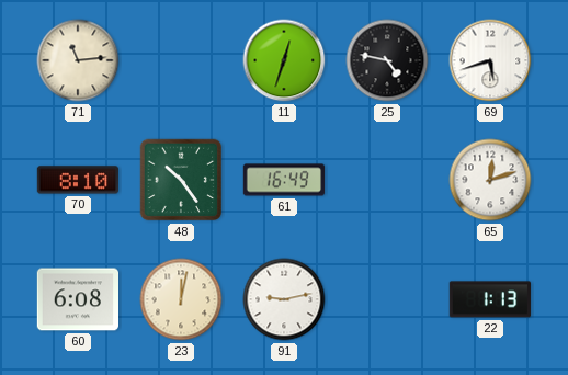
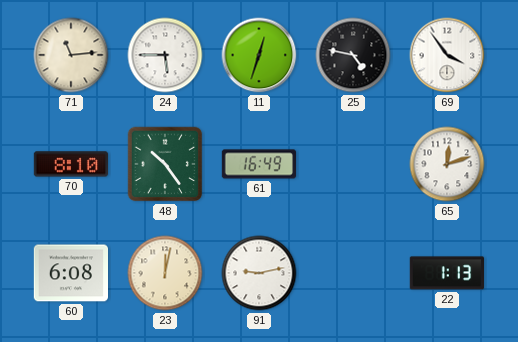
24: none -> 5:45 (165, 55)
69: 5:42 -> 3:54 (447, 55)
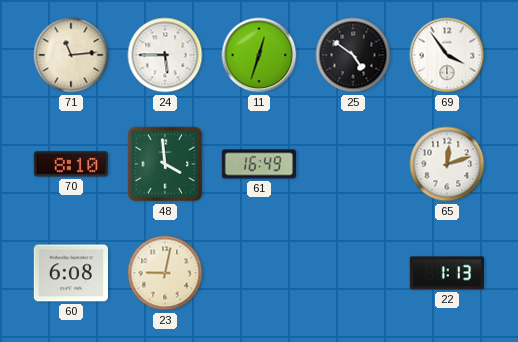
25: 4:47 -> 4:51 (353, 55)
48: 10:24 -> 3:59 (165, 164)
23: 12:02 -> 9:02 (165, 273)
91: 9:13 -> none (259, 273)
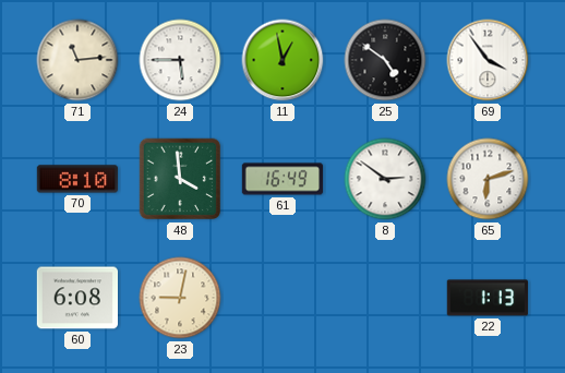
11: 12:33 -> 12:58 (282, 60)
8: none -> 2:51 (385, 179)
65: 12:12 -> 6:12 (488, 179)
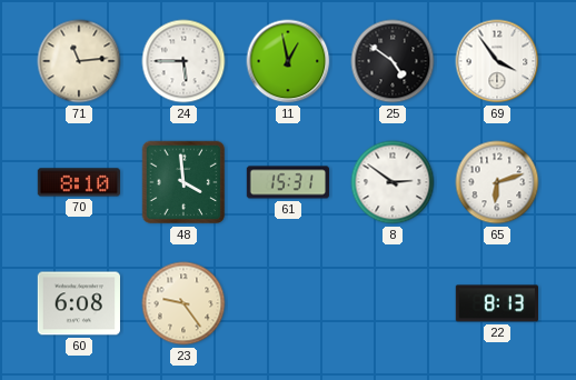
61: 16:49 -> 15:31 (288, 182)
23: 9:02 -> 9:24 (183, 303)
22: 1:13 -> 8:13 (496, 303)
